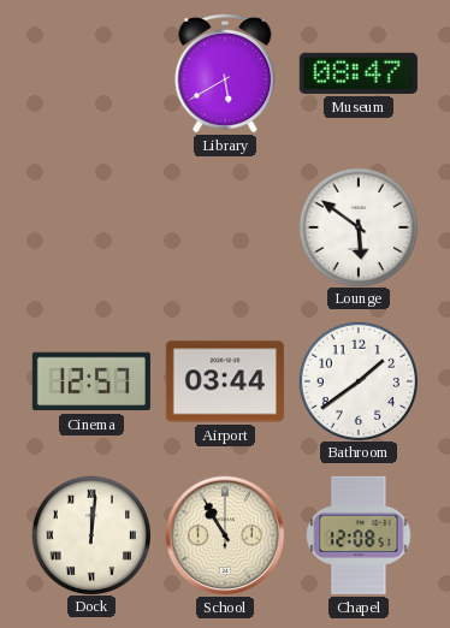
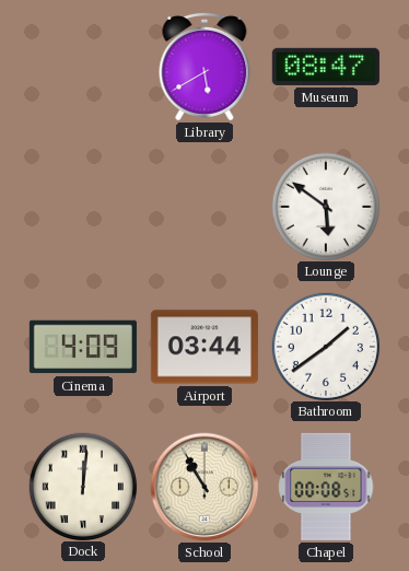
Cinema: 12:57 -> 4:09 (83, 347)
Chapel: 12:08 -> 00:08 (326, 487)
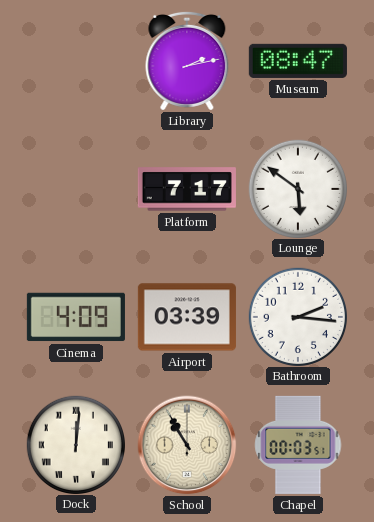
Library: 5:40 -> 2:13 (187, 61)
Platform: none -> 7:17 (187, 189)
Airport: 03:44 -> 03:39 (187, 317)
Bathroom: 1:39 -> 2:16 (297, 316)
Chapel: 00:08 -> 00:03 (298, 445)
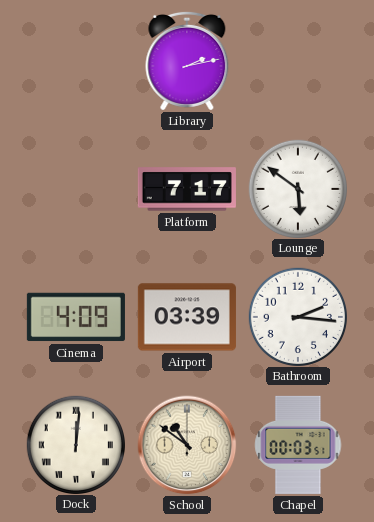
Museum: 08:47 -> none (298, 61)
School: 10:55 -> 10:51 (187, 445)
